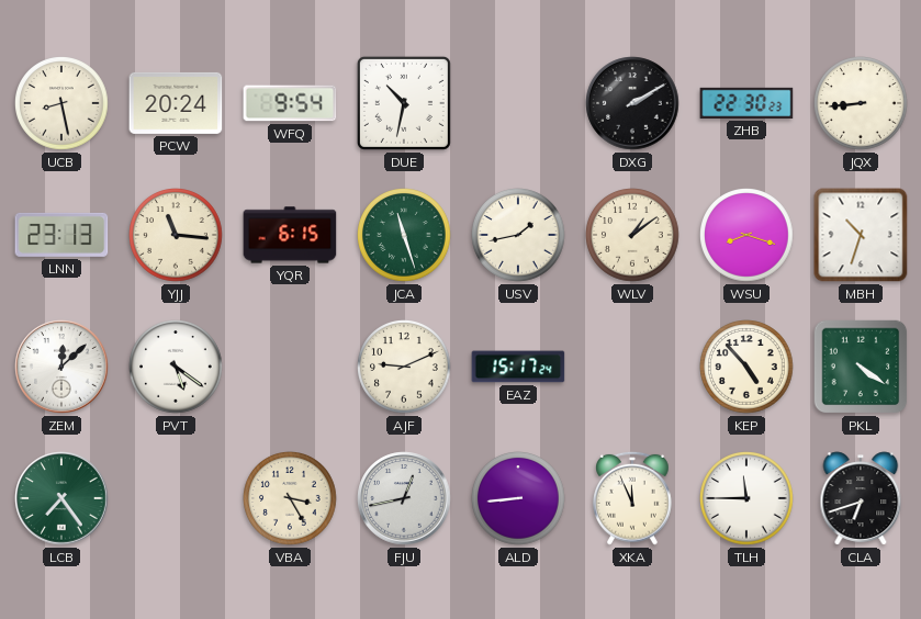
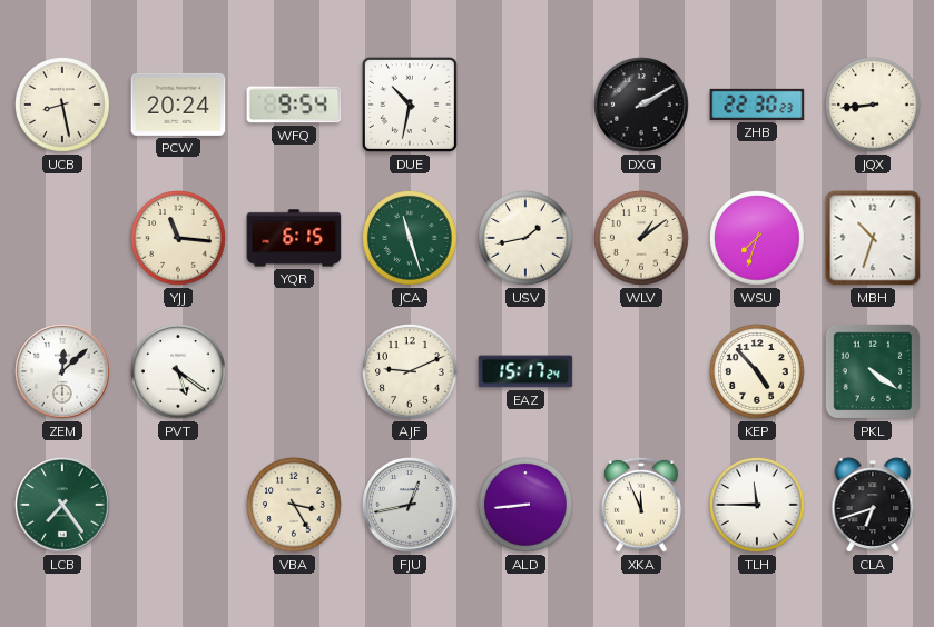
LNN: 23:13 -> none (61, 235)
WSU: 8:18 -> 7:33 (757, 238)
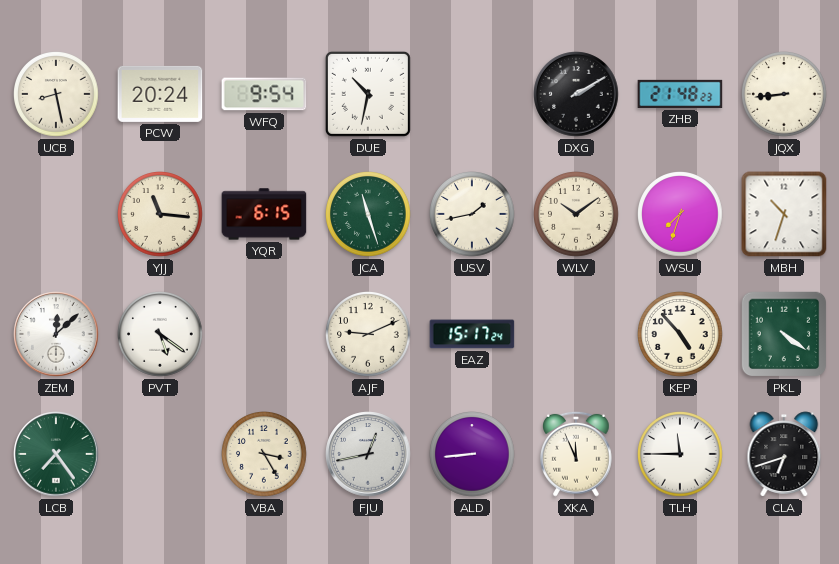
ZHB: 22:30 -> 21:48 (680, 94)
WLV: 1:09 -> 10:09 (576, 214)
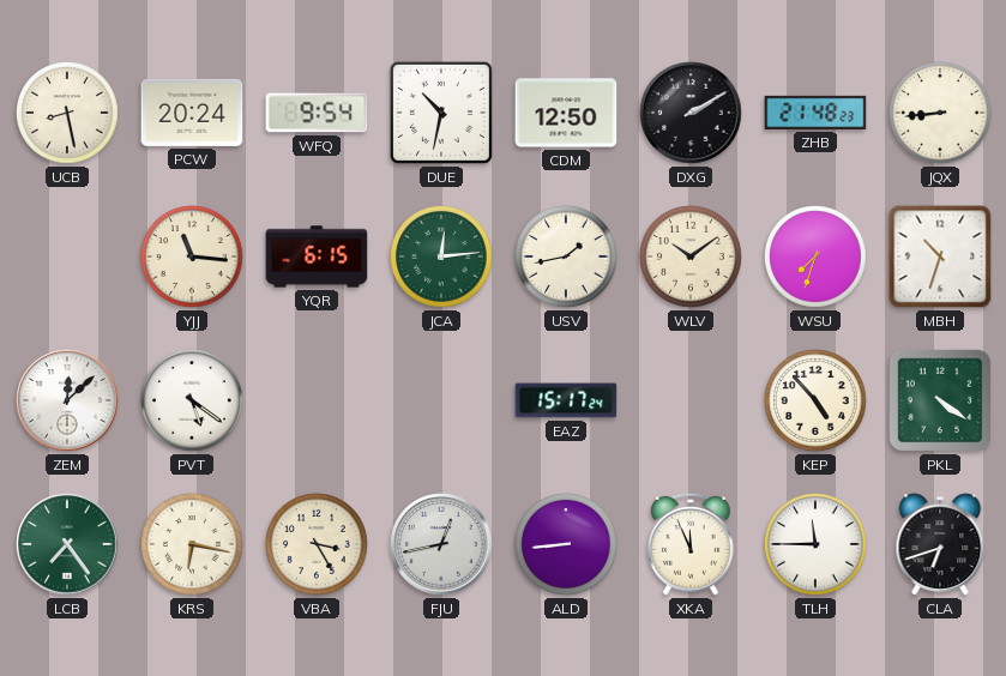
CDM: none -> 12:50 (566, 113)
JCA: 11:27 -> 12:14 (441, 256)
AJF: 9:11 -> none (368, 334)
KRS: none -> 6:17 (192, 544)
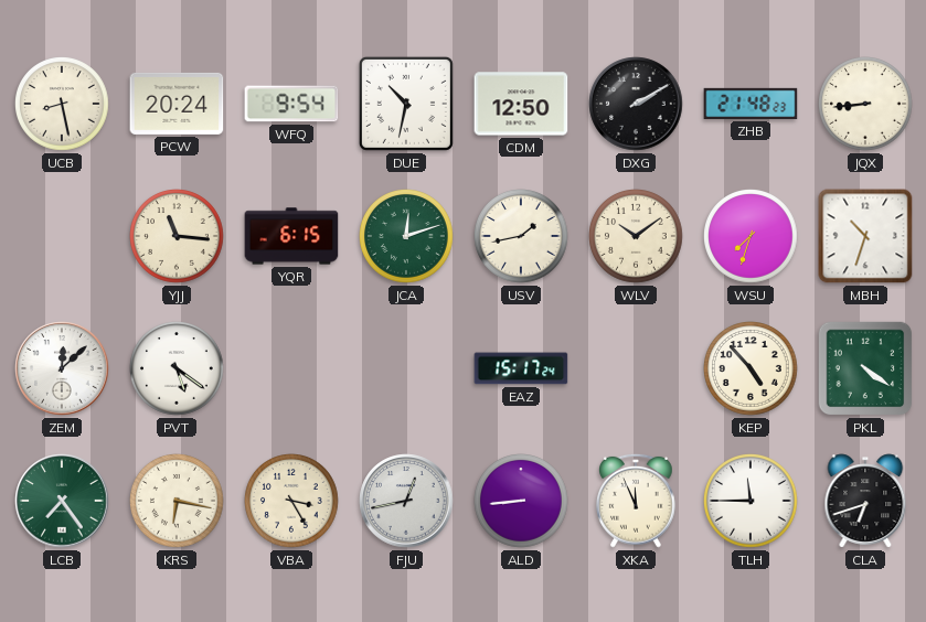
JCA: 12:14 -> 12:12 (406, 236)
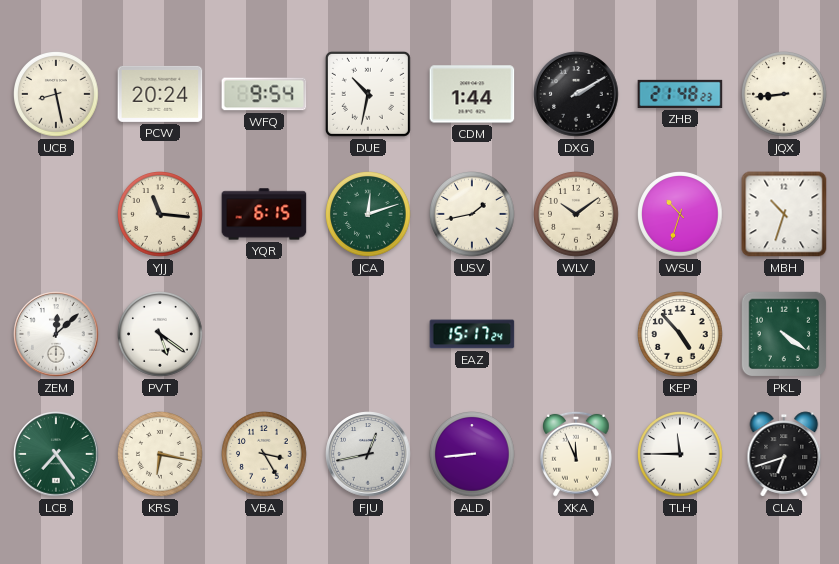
CDM: 12:50 -> 1:44 (472, 94)
WSU: 7:33 -> 10:33 (680, 214)
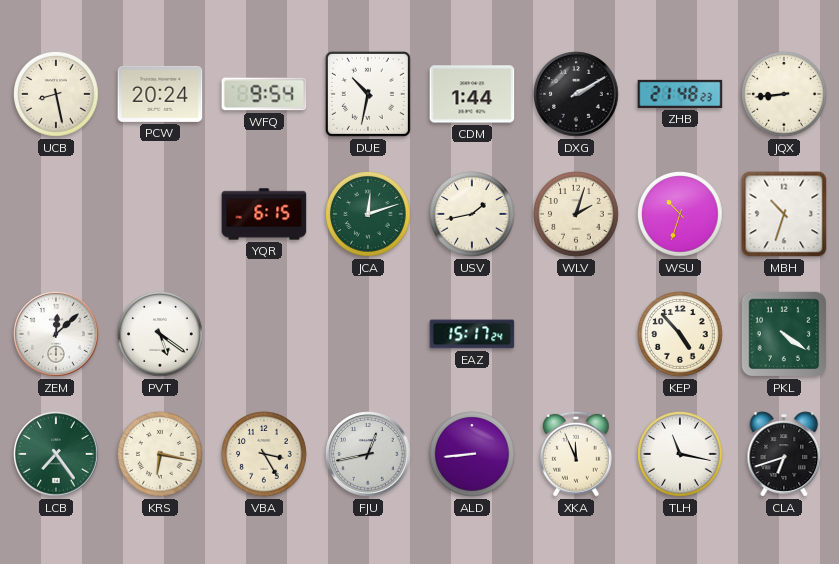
YJJ: 11:16 -> none (160, 214)
WLV: 10:09 -> 2:03 (576, 214)
TLH: 11:45 -> 11:17 (680, 454)
